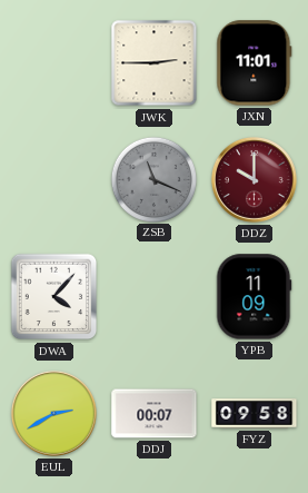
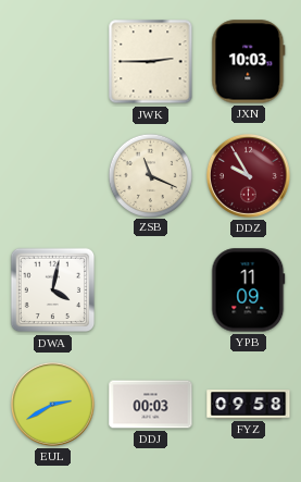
JXN: 11:01 -> 10:03 (249, 62)
ZSB dial: grey -> cream (150, 175)
DDZ: 10:00 -> 9:55 (248, 175)
DWA: 4:07 -> 4:02 (53, 291)
DDJ: 00:07 -> 00:03 (151, 405)
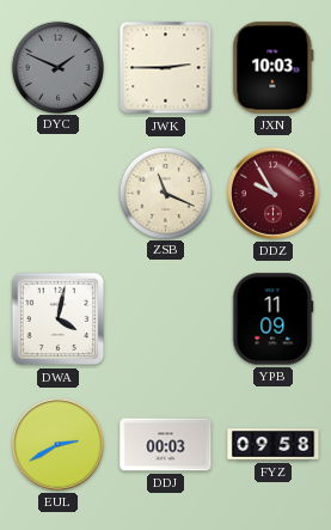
DYC: none -> 1:49 (57, 67)
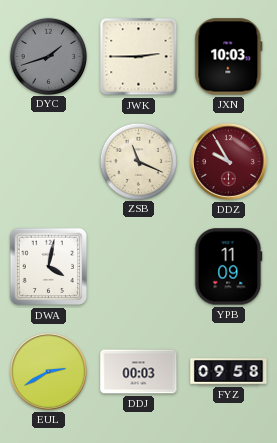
DYC: 1:49 -> 1:42 (48, 56)
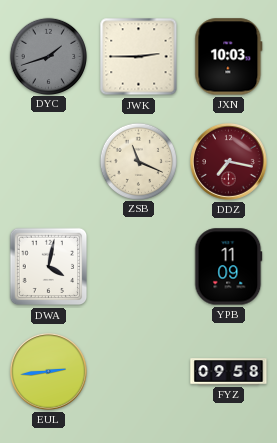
DDZ: 9:55 -> 7:17 (228, 161)
EUL: 2:40 -> 2:44 (48, 371)
DDJ: 00:03 -> none (139, 372)
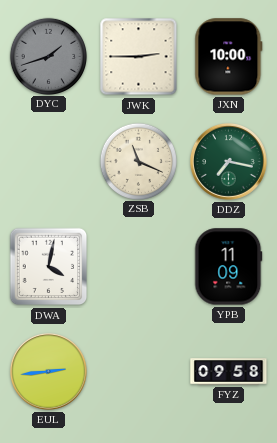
JXN: 10:03 -> 10:00 (229, 57)
DDZ dial: burgundy -> green (228, 161)
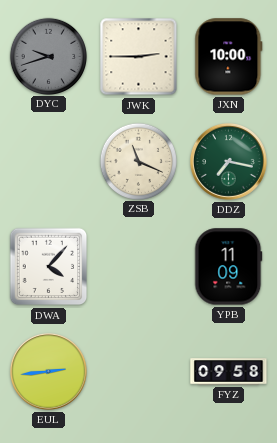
DYC: 1:42 -> 9:42 (48, 56)
DWA: 4:02 -> 4:07 (49, 267)
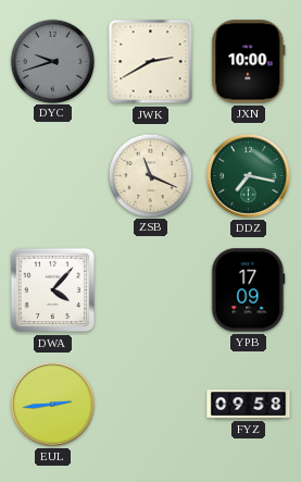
JWK: 2:45 -> 2:40 (151, 62)
YPB: 11:09 -> 17:09 (249, 291)
